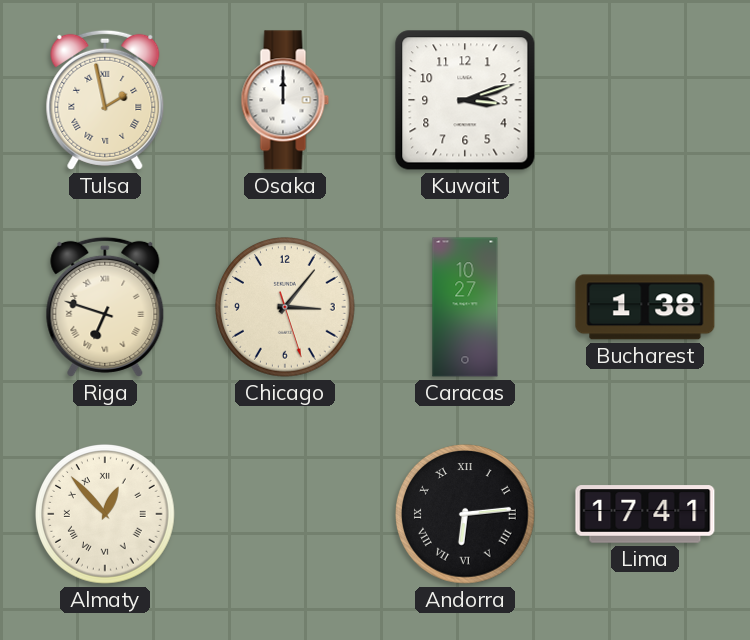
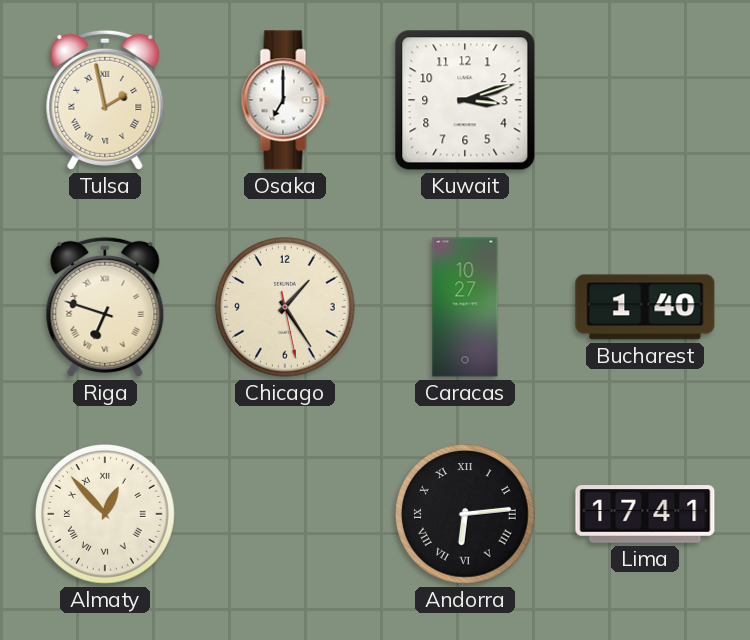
Osaka: 12:00 -> 7:00 (285, 100)
Chicago: 3:06 -> 1:24 (286, 308)
Bucharest: 1:38 -> 1:40 (645, 307)
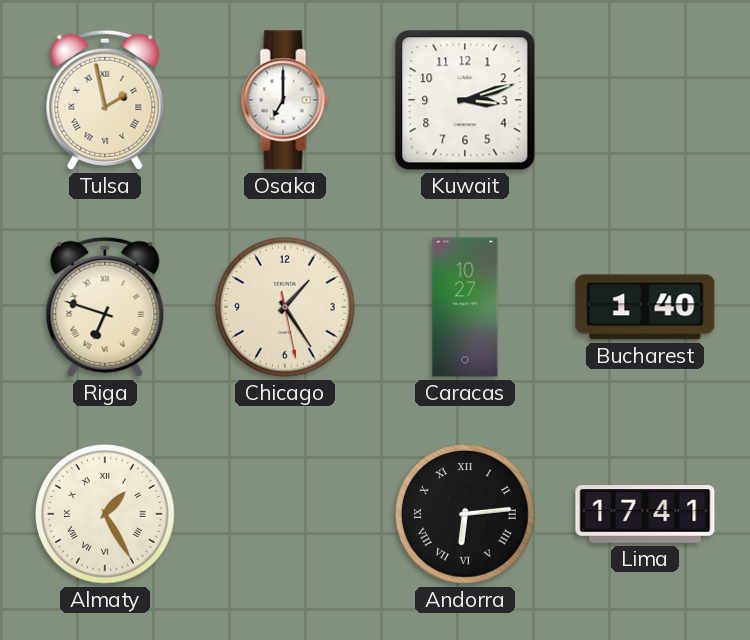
Almaty: 12:53 -> 1:25 (106, 515)
